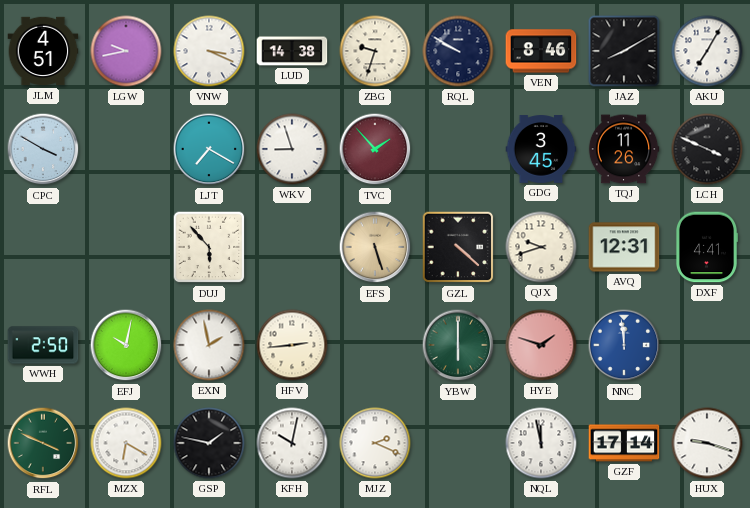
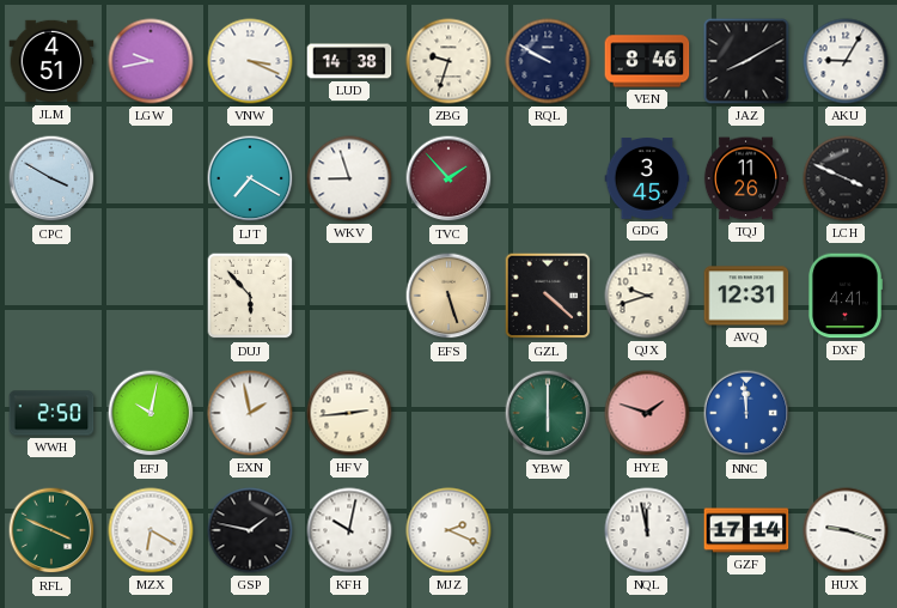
AKU: 7:05 -> 9:05 (846, 61)
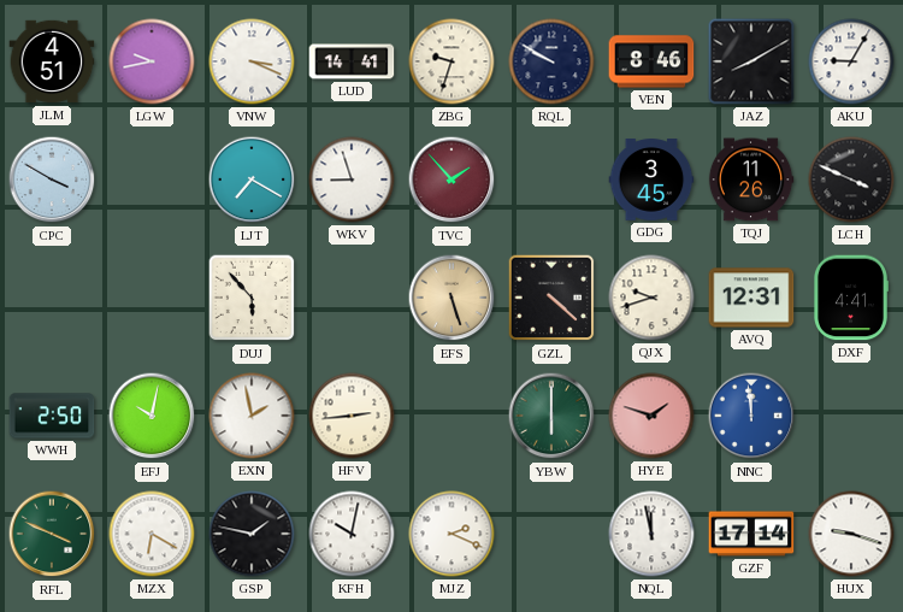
LUD: 14:38 -> 14:41 (352, 61)
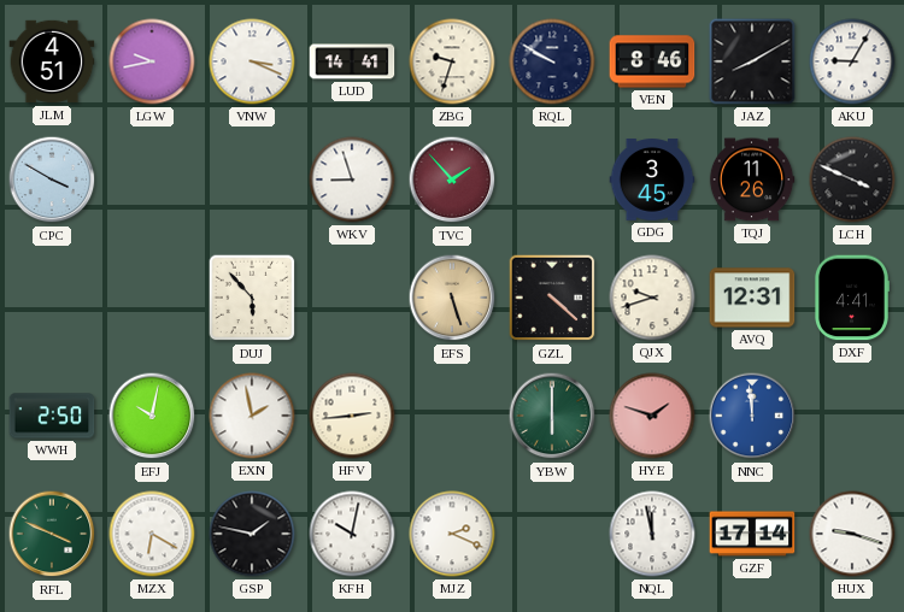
LJT: 7:20 -> none (252, 180)
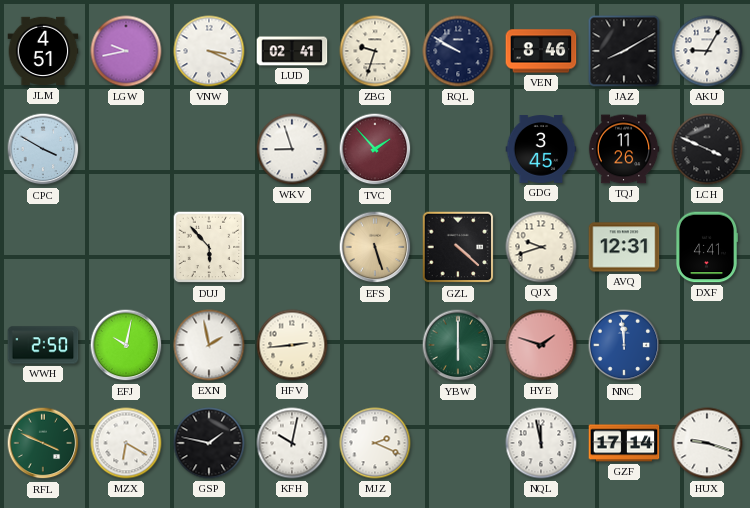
LUD: 14:41 -> 02:41 (292, 51)
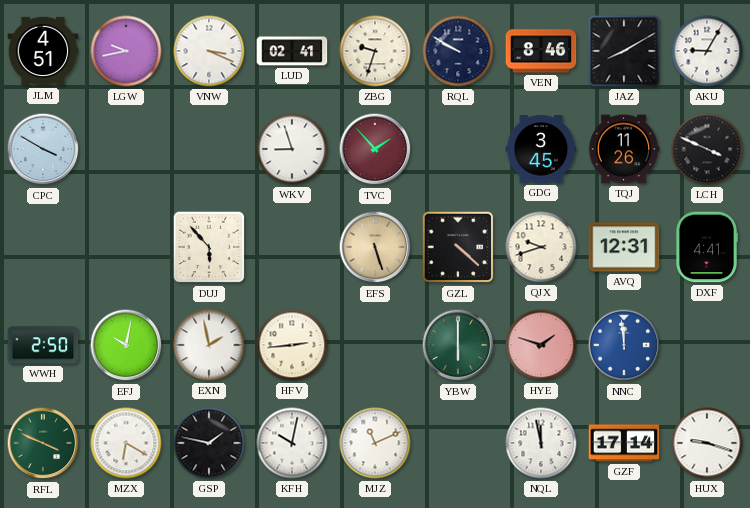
MJZ: 2:19 -> 11:11 (375, 443)
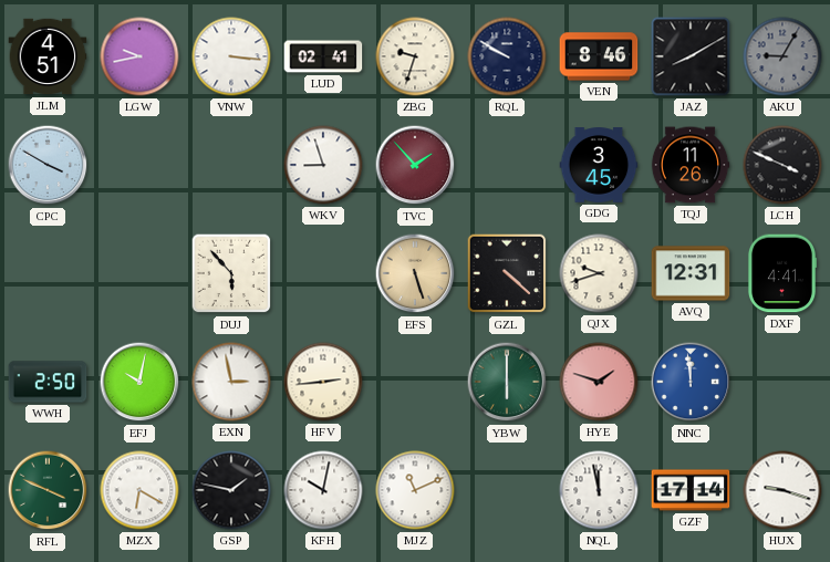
VNW: 3:19 -> 3:16 (231, 56)
AKU dial: white -> grey (782, 56)
EXN: 1:58 -> 2:58 (231, 382)
